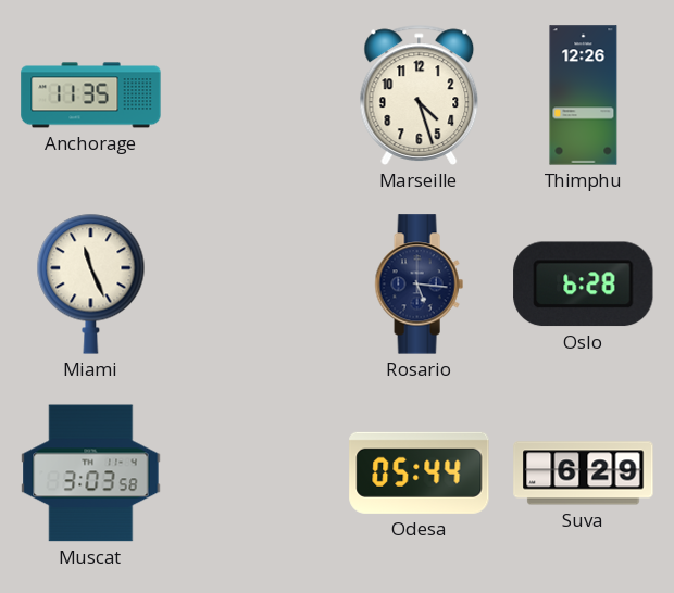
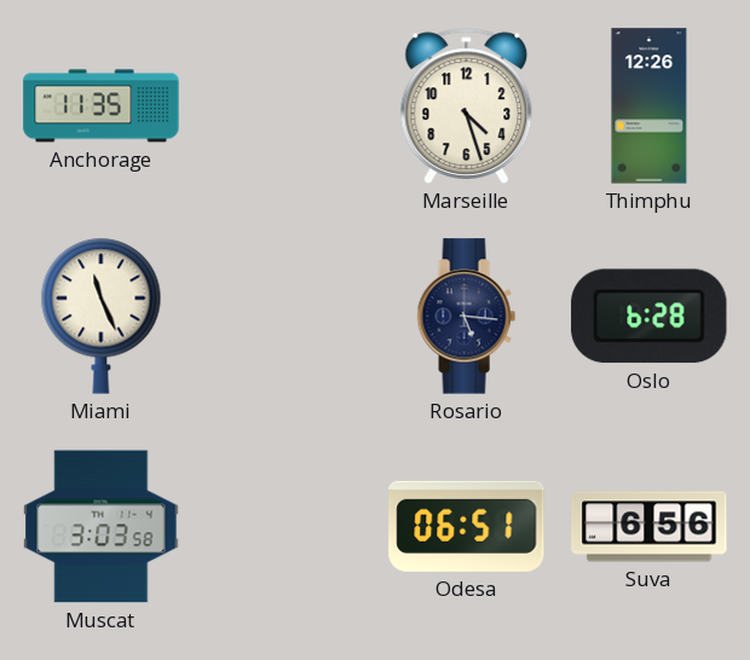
Odesa: 05:44 -> 06:51 (467, 526)
Suva: 6:29 -> 6:56 (650, 527)
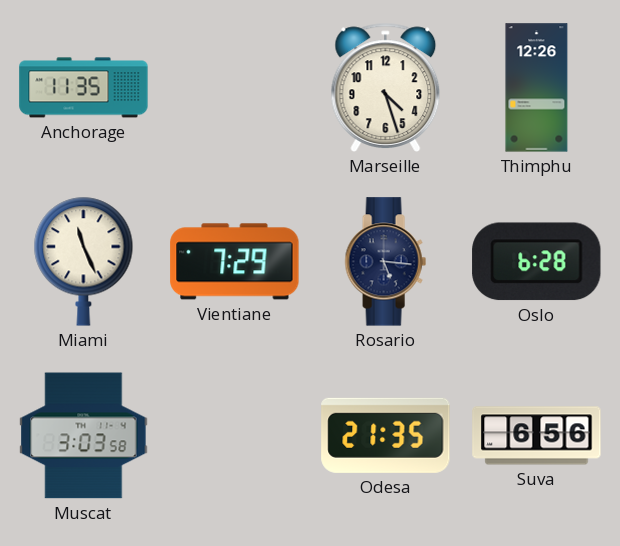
Vientiane: none -> 7:29 (235, 262)
Odesa: 06:51 -> 21:35 (386, 435)
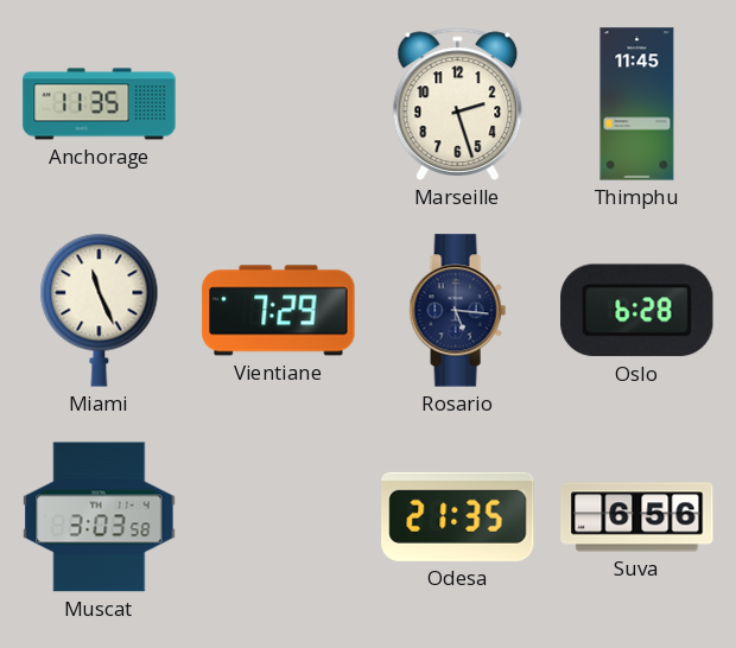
Marseille: 4:27 -> 2:27 (458, 103)
Thimphu: 12:26 -> 11:45 (637, 104)
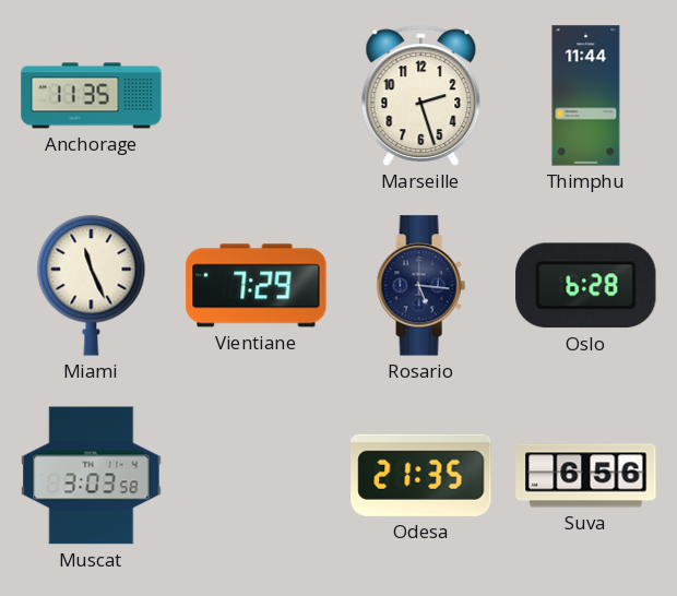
Thimphu: 11:45 -> 11:44 (586, 96)
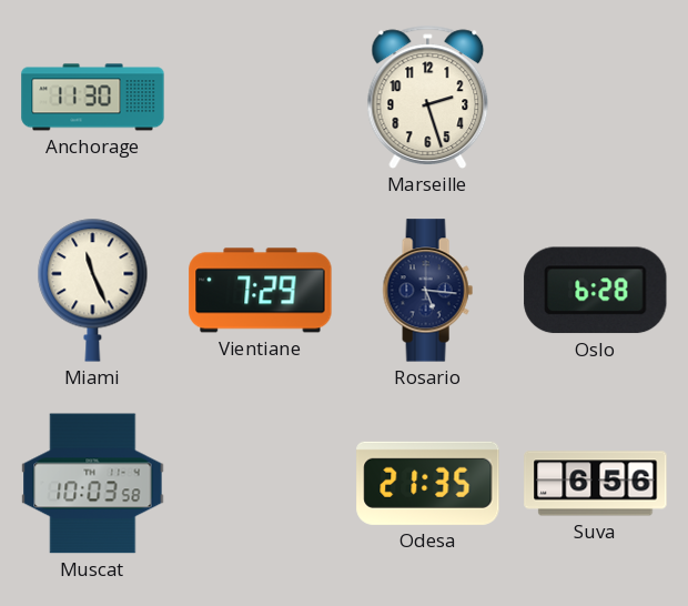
Anchorage: 11:35 -> 11:30 (93, 98)
Thimphu: 11:44 -> none (586, 96)
Muscat: 3:03 -> 10:03 (93, 484)
